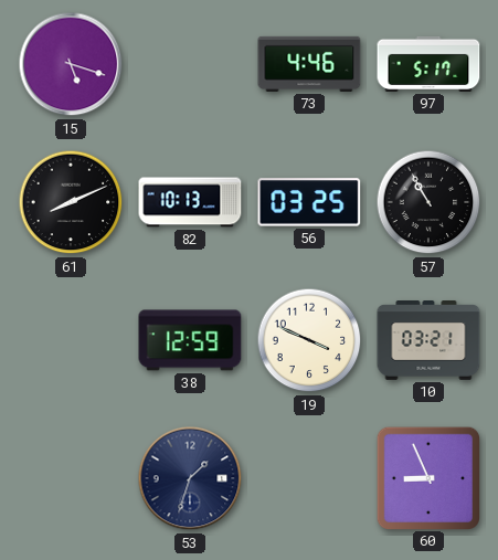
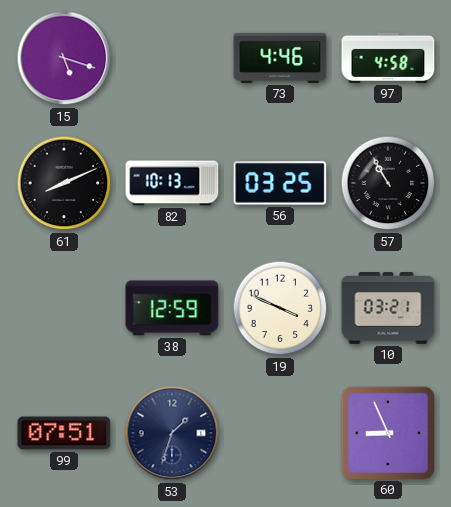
97: 5:17 -> 4:58 (388, 58)
99: none -> 07:51 (64, 433)
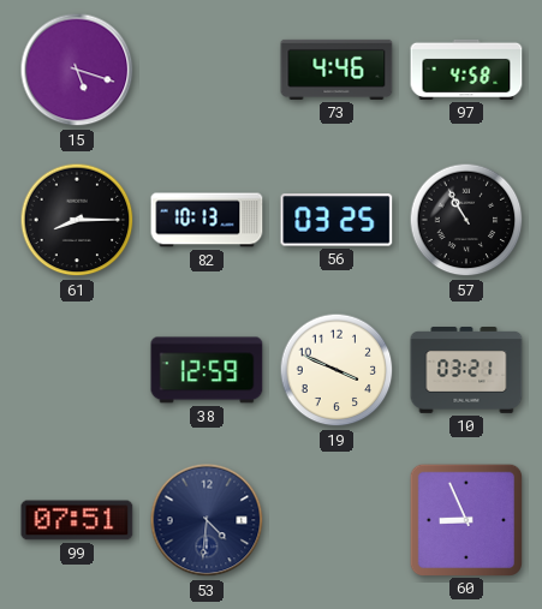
61: 8:11 -> 8:15 (77, 220)
53: 1:33 -> 4:31 (207, 520)
